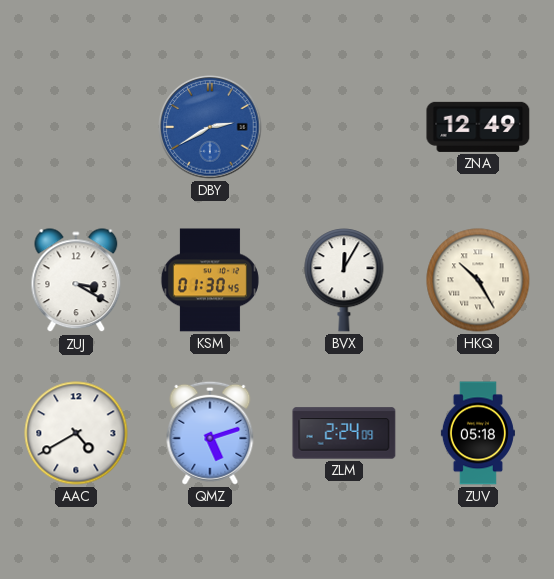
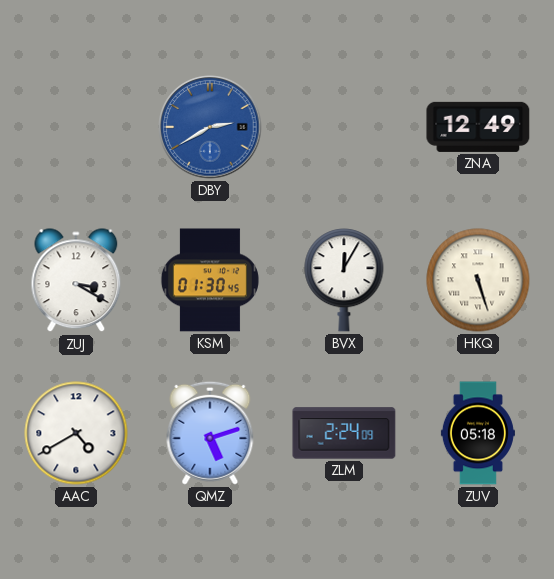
HKQ: 10:25 -> 5:27 (478, 280)
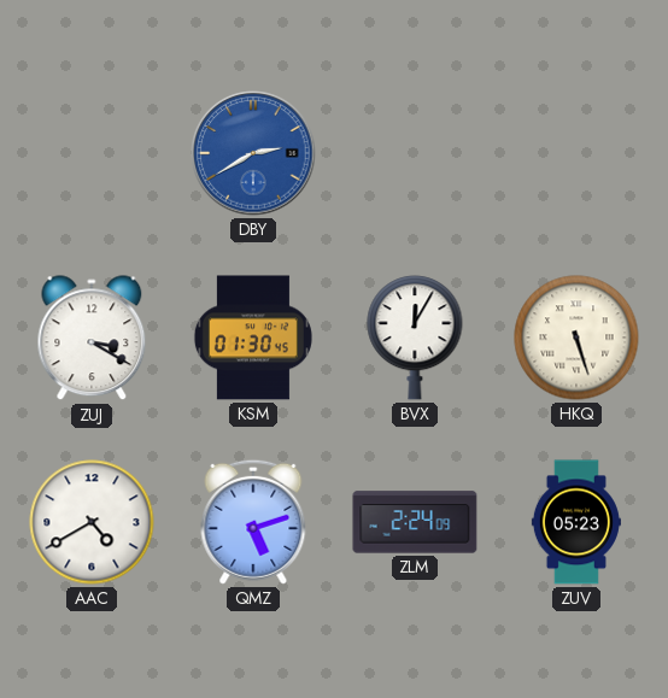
ZNA: 12:49 -> none (478, 127)
ZUV: 05:18 -> 05:23 (576, 522)
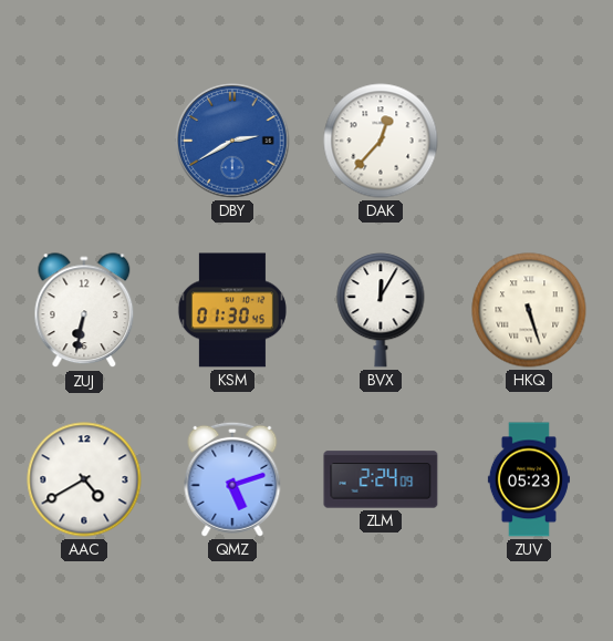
DAK: none -> 12:37 (381, 141)
ZUJ: 3:20 -> 6:32 (84, 311)
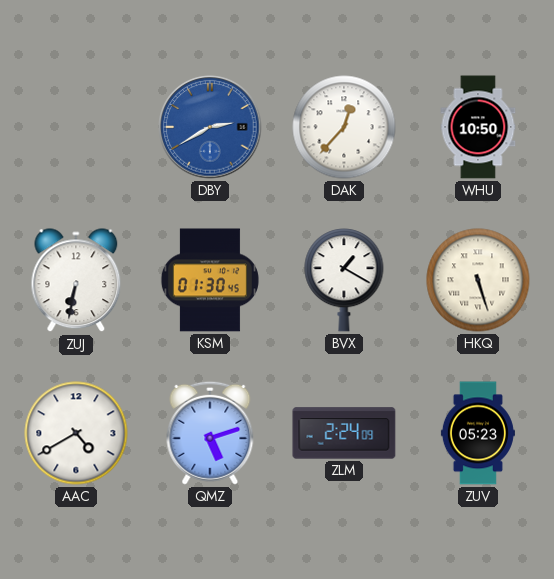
WHU: none -> 10:50 (478, 127)
BVX: 12:05 -> 1:20 (344, 280)
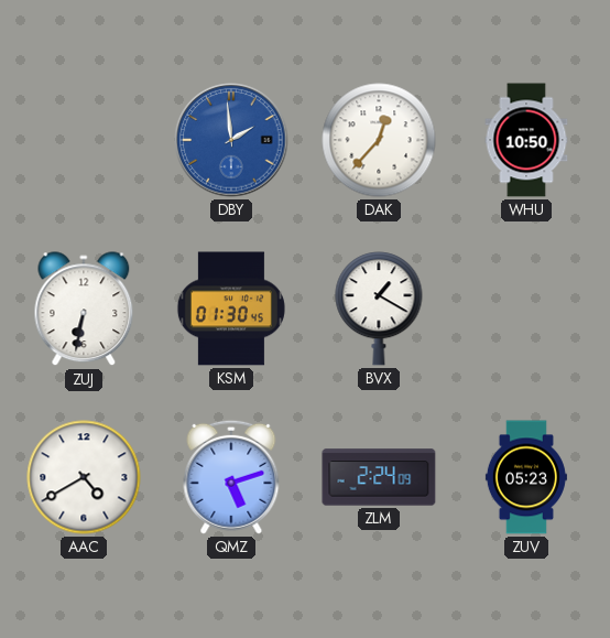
DBY: 2:40 -> 1:59 (231, 140)
HKQ: 5:27 -> none (478, 280)
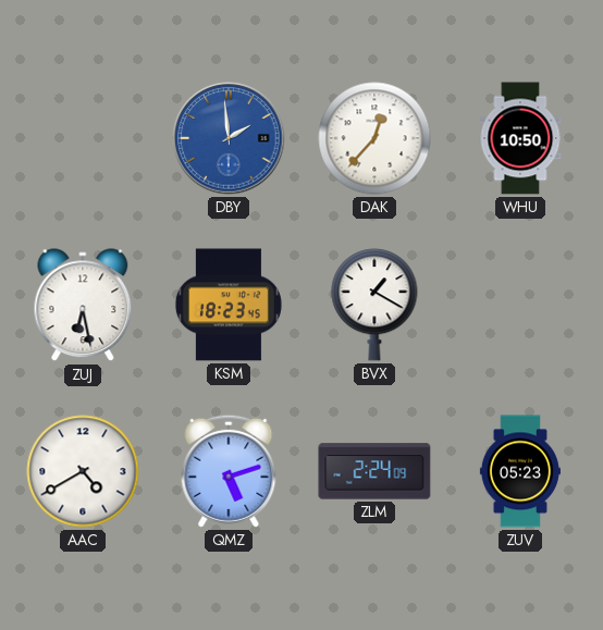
ZUJ: 6:32 -> 6:28 (83, 306)
KSM: 01:30 -> 18:23 (229, 305)
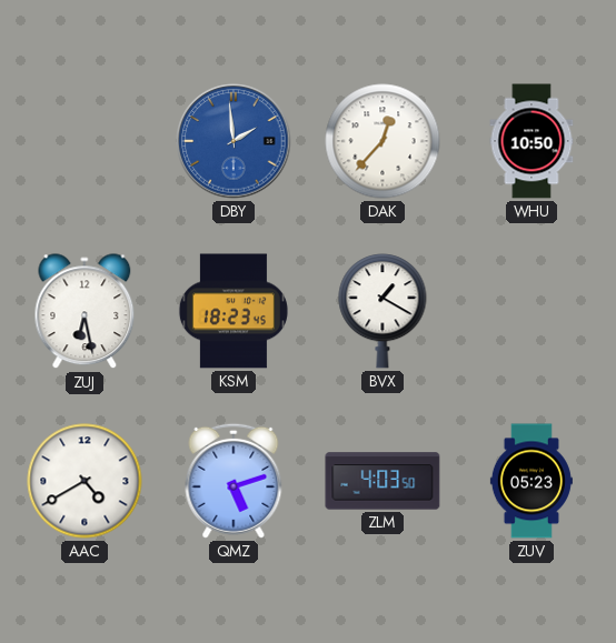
ZLM: 2:24 -> 4:03 (382, 481)
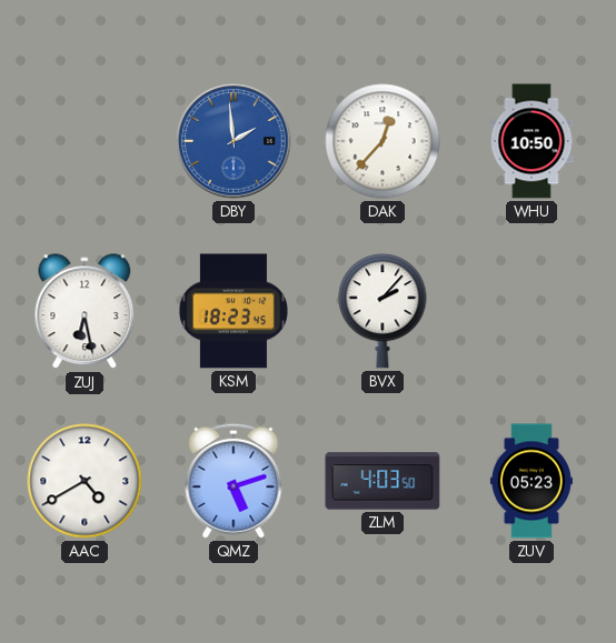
BVX: 1:20 -> 2:07 (382, 311)
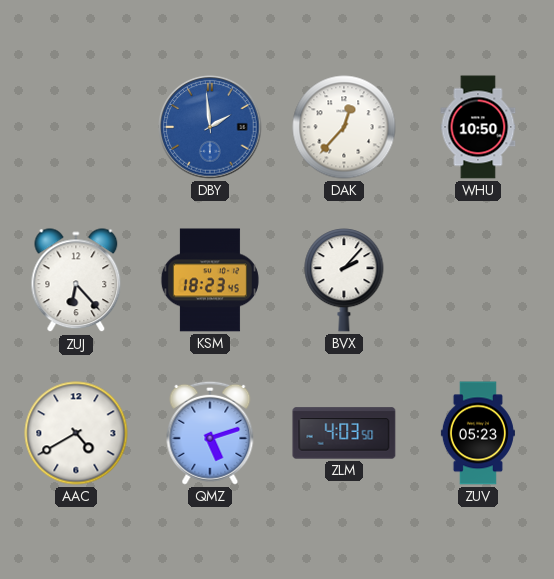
ZUJ: 6:28 -> 6:23 (76, 281)
